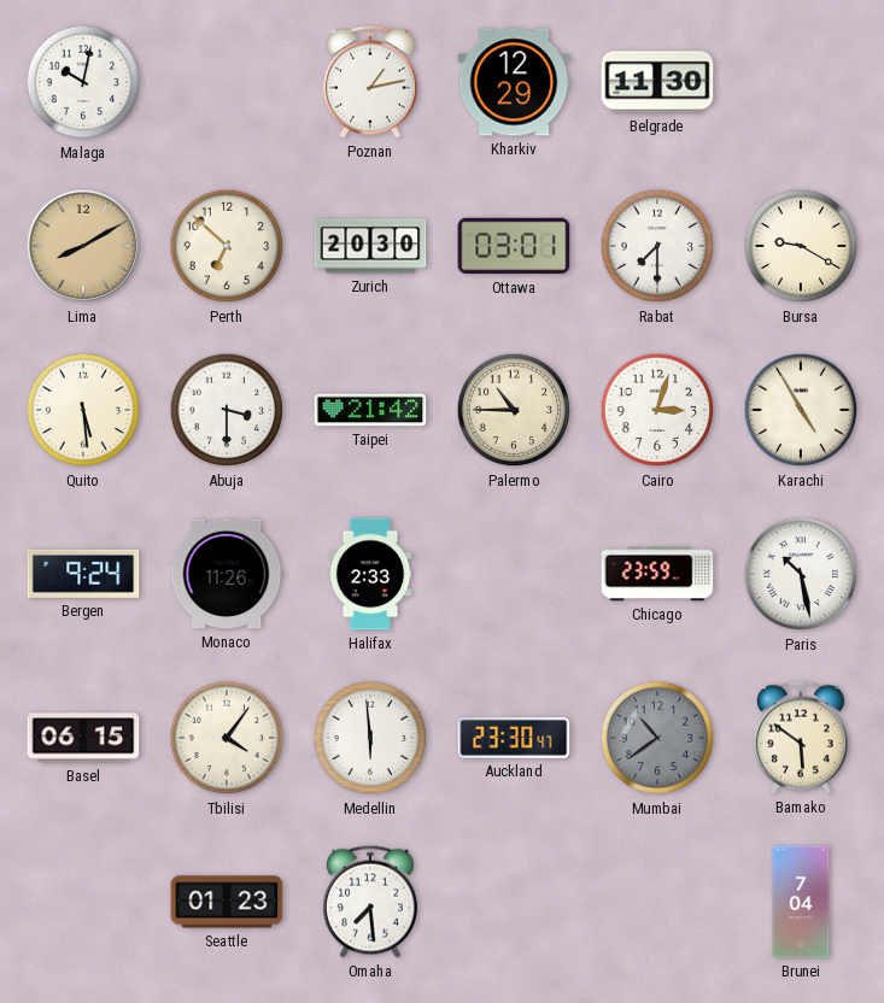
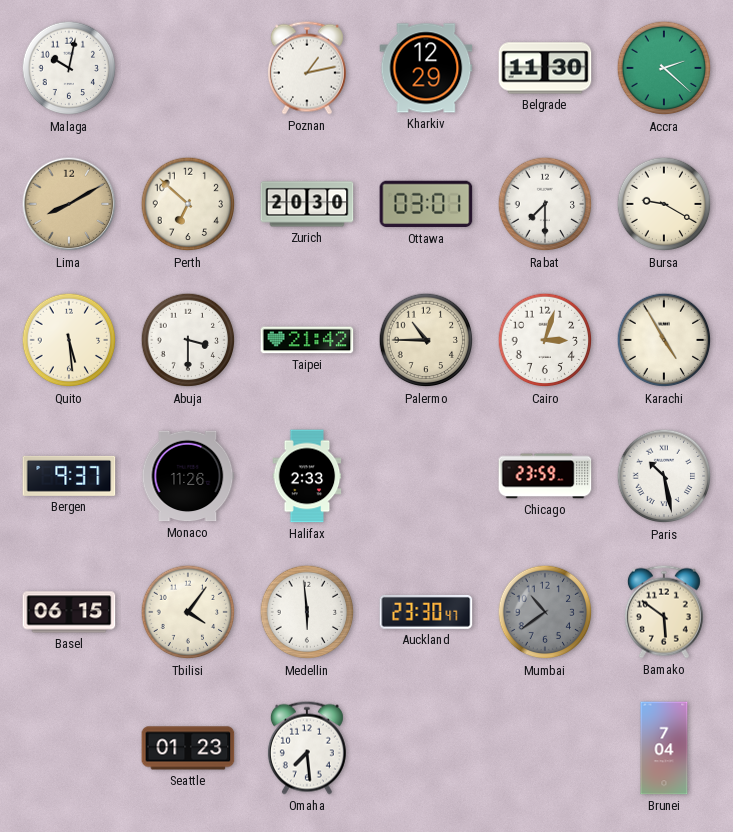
Accra: none -> 2:22 (664, 68)
Bergen: 9:24 -> 9:37 (69, 476)
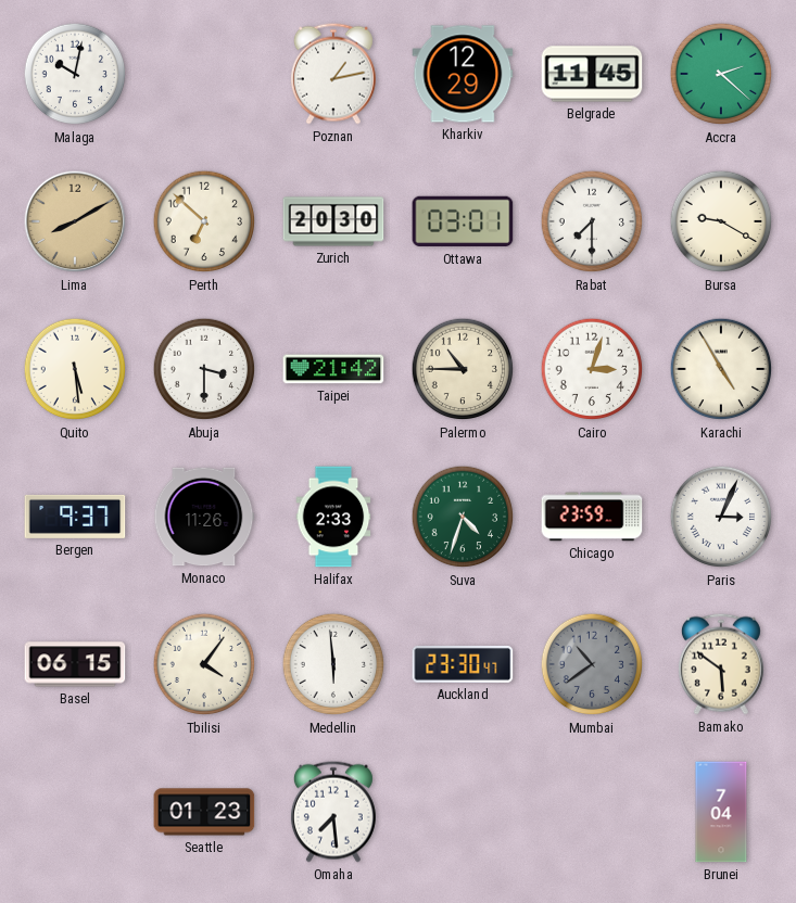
Belgrade: 11:30 -> 11:45 (592, 74)
Suva: none -> 4:33 (463, 517)
Paris: 10:28 -> 3:04 (721, 517)
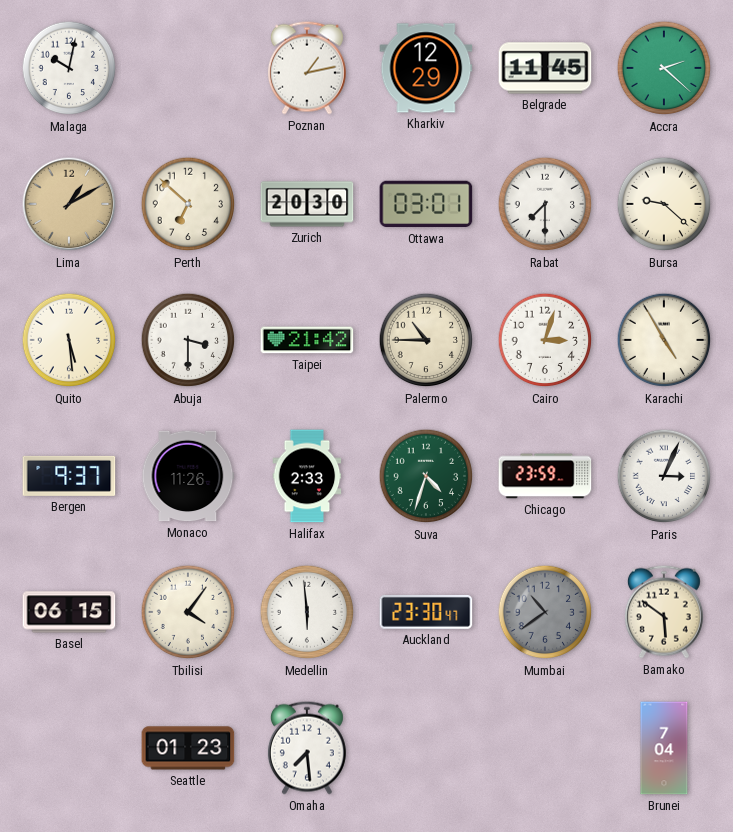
Lima: 8:10 -> 1:10 (69, 204)
Bursa: 9:20 -> 9:22 (664, 204)
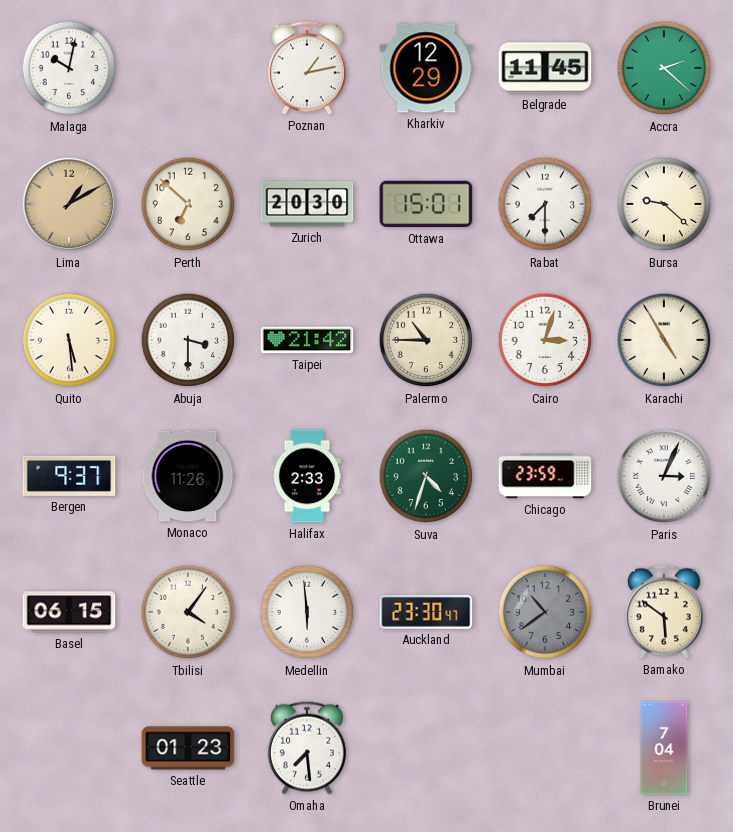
Ottawa: 03:01 -> 15:01 (426, 204)
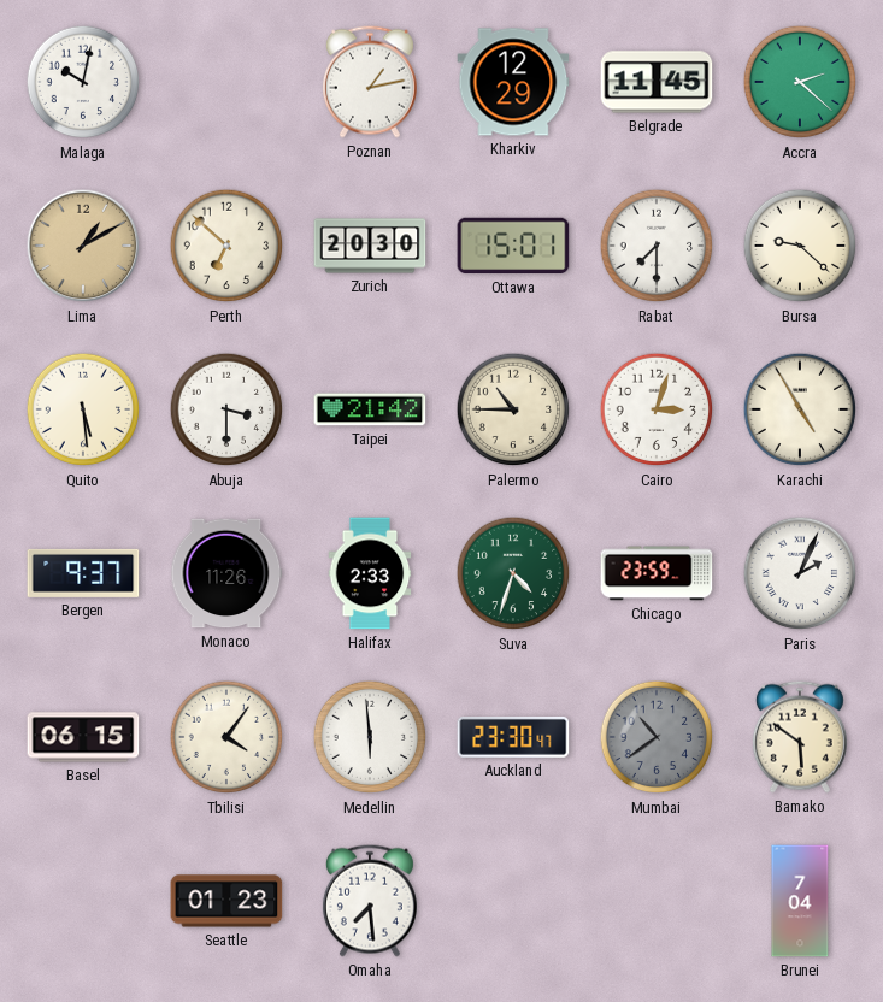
Paris: 3:04 -> 2:04 (800, 573)
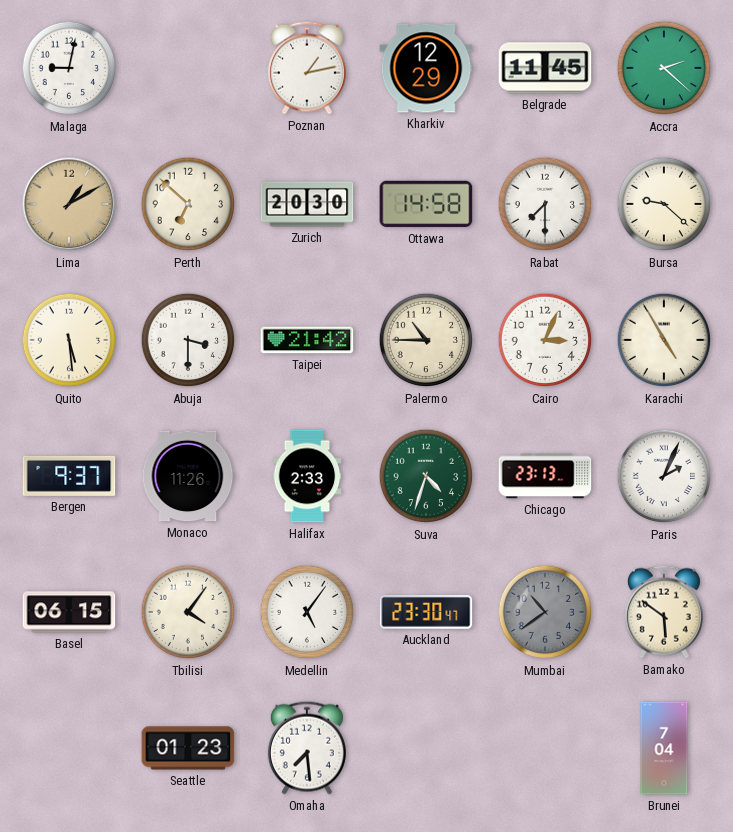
Malaga: 10:02 -> 9:02 (69, 68)
Ottawa: 15:01 -> 14:58 (426, 204)
Cairo: 3:03 -> 3:04 (545, 340)
Chicago: 23:59 -> 23:13 (545, 476)
Medellin: 5:59 -> 5:06 (307, 612)
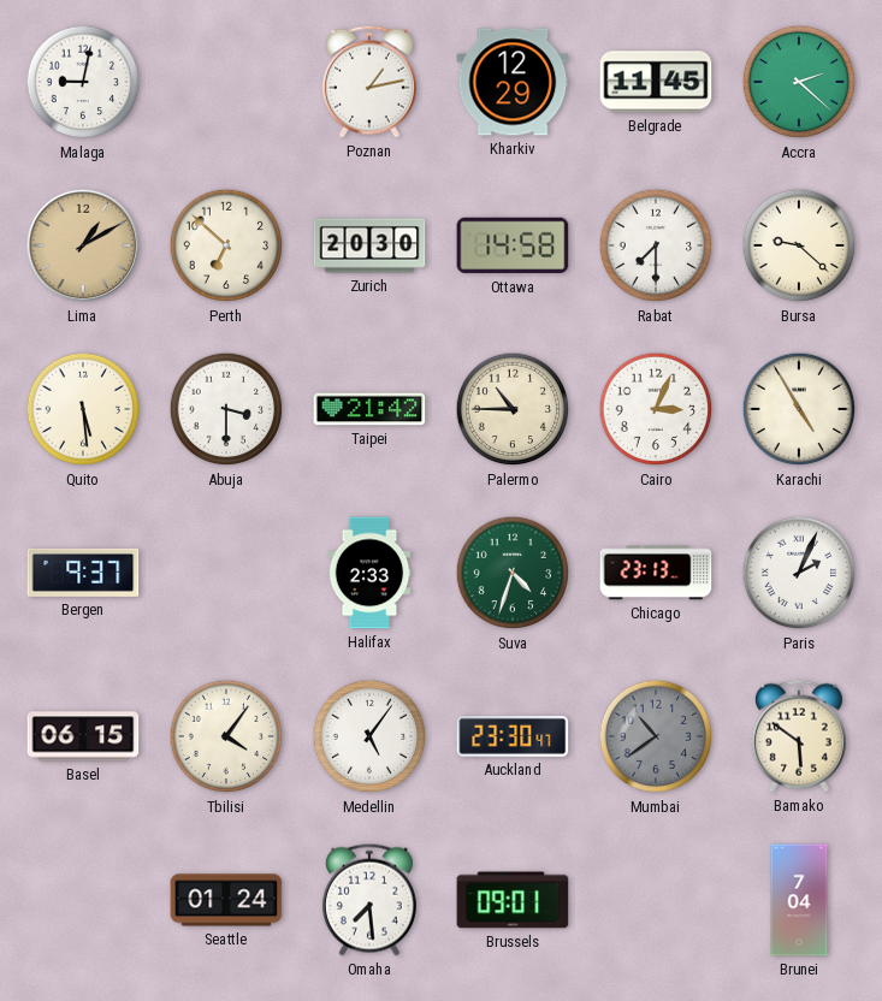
Monaco: 11:26 -> none (188, 476)
Seattle: 01:23 -> 01:24 (226, 900)
Brussels: none -> 09:01 (513, 900)
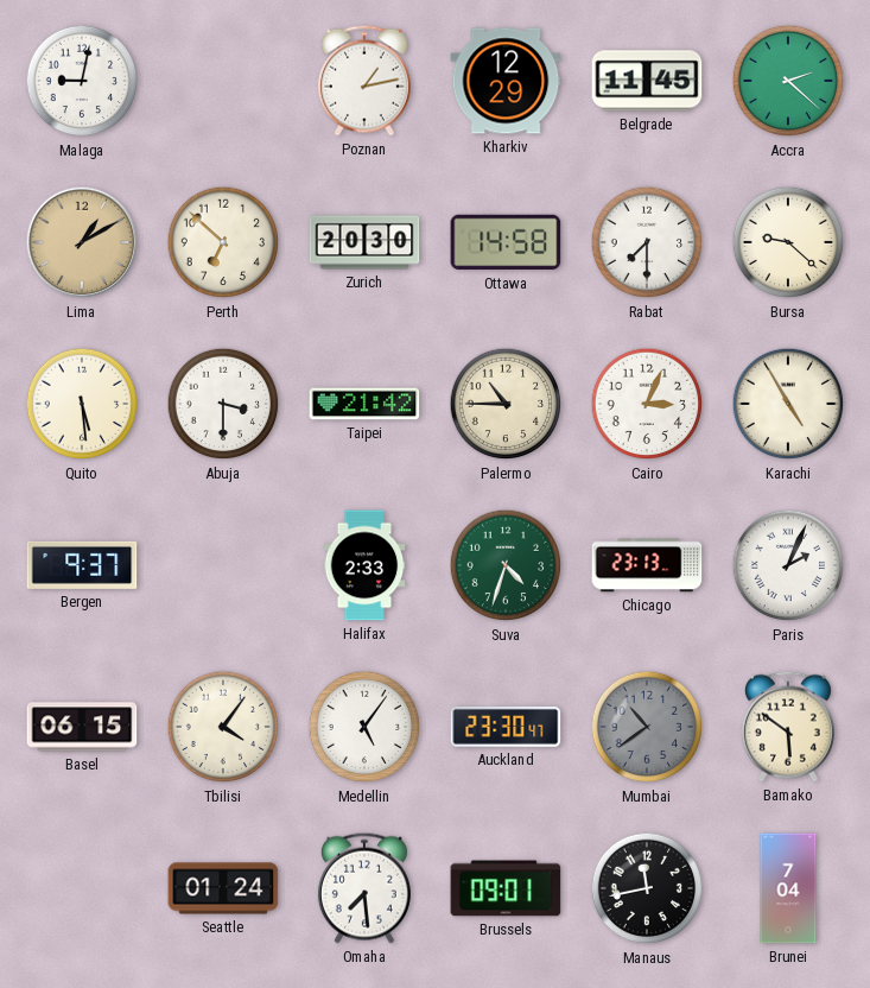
Manaus: none -> 11:43 (647, 888)
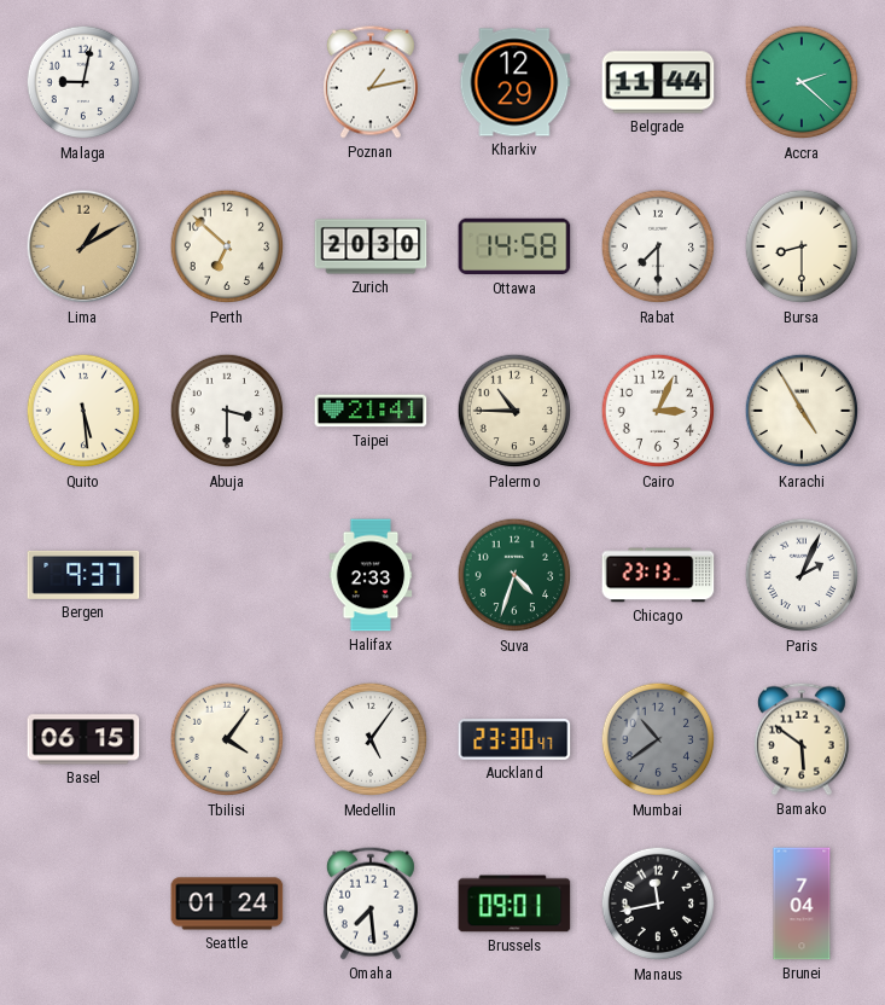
Belgrade: 11:45 -> 11:44 (658, 82)
Bursa: 9:22 -> 8:30 (802, 246)
Taipei: 21:42 -> 21:41 (371, 411)
